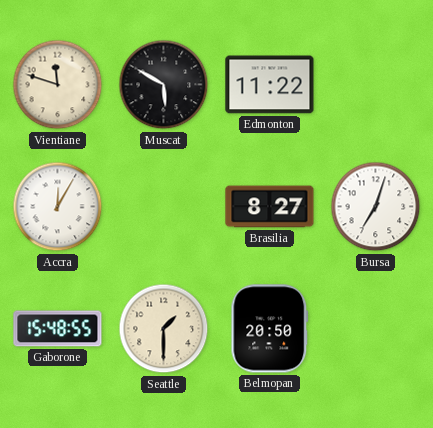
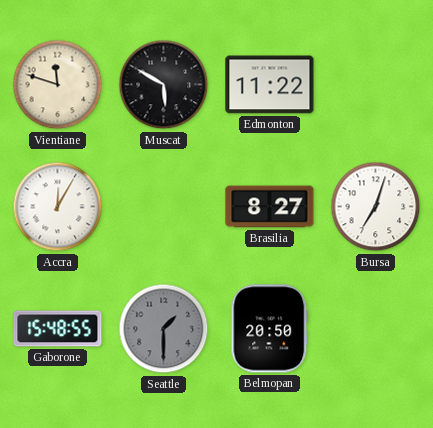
Seattle dial: cream -> grey (164, 329)
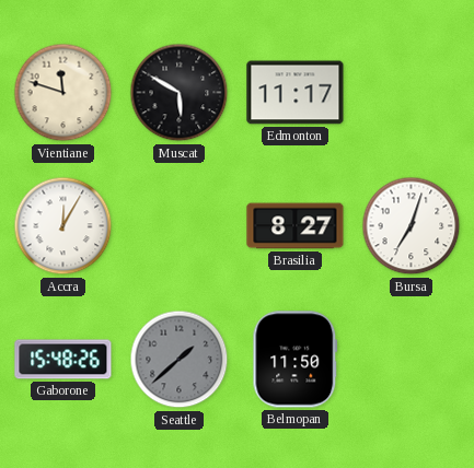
Edmonton: 11:22 -> 11:17 (296, 93)
Gaborone: 15:48:55 -> 15:48:26 (63, 360)
Seattle: 1:30 -> 1:38 (180, 360)
Belmopan: 20:50 -> 11:50 (296, 360)
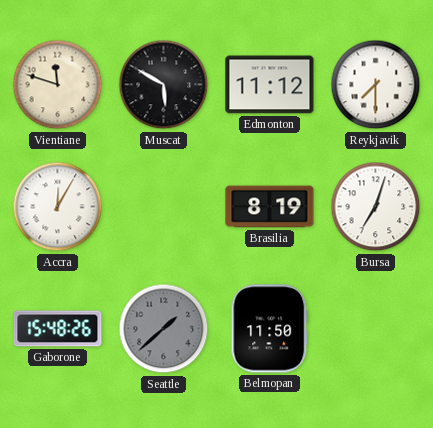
Edmonton: 11:17 -> 11:12 (270, 85)
Reykjavik: none -> 7:30 (376, 85)
Brasilia: 8:27 -> 8:19 (270, 207)
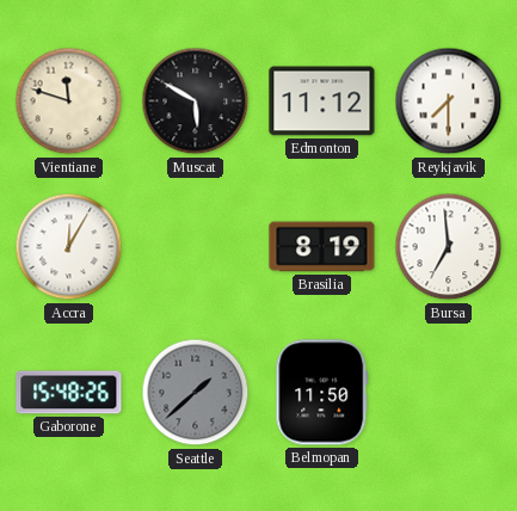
Bursa: 7:03 -> 6:59 (449, 247)
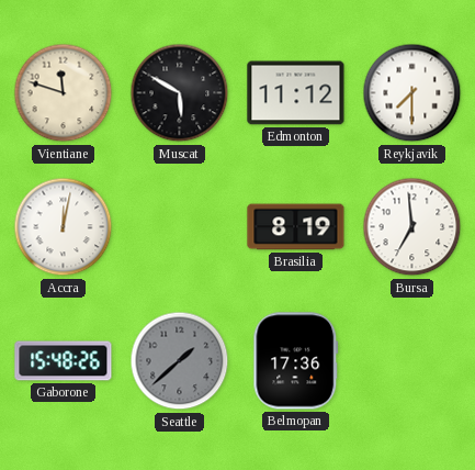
Accra: 12:05 -> 12:02 (64, 227)
Belmopan: 11:50 -> 17:36 (296, 361)
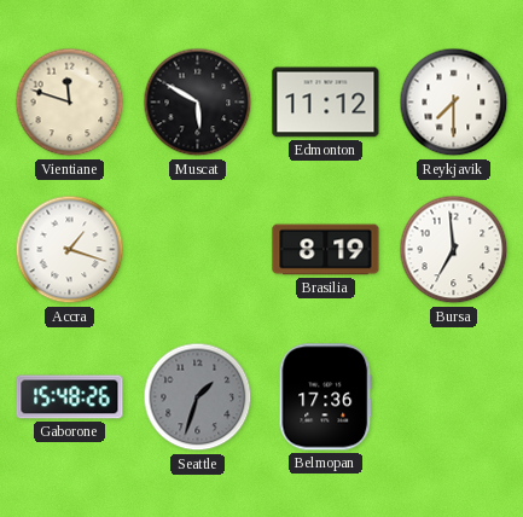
Accra: 12:02 -> 1:18 (70, 250)
Seattle: 1:38 -> 1:33 (198, 397)
